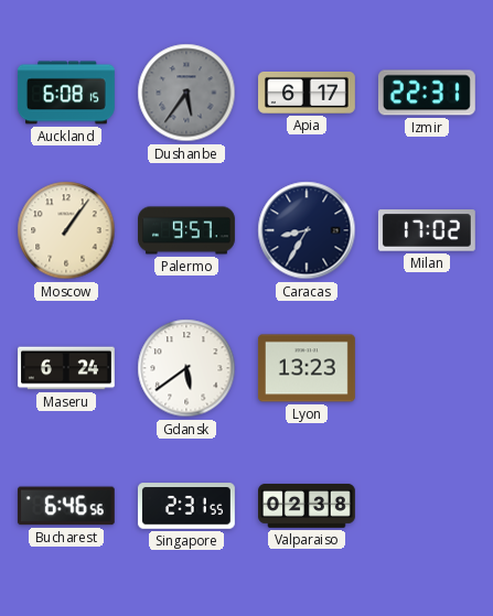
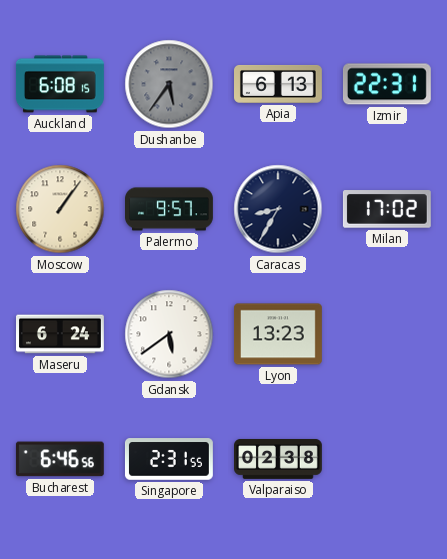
Apia: 6:17 -> 6:13 (279, 84)
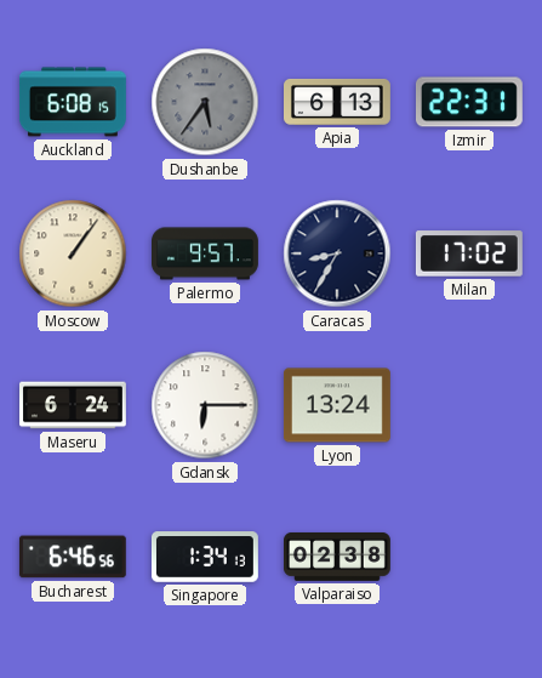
Gdansk: 5:39 -> 6:15 (205, 405)
Lyon: 13:23 -> 13:24 (337, 405)
Singapore: 2:31 -> 1:34 (205, 557)
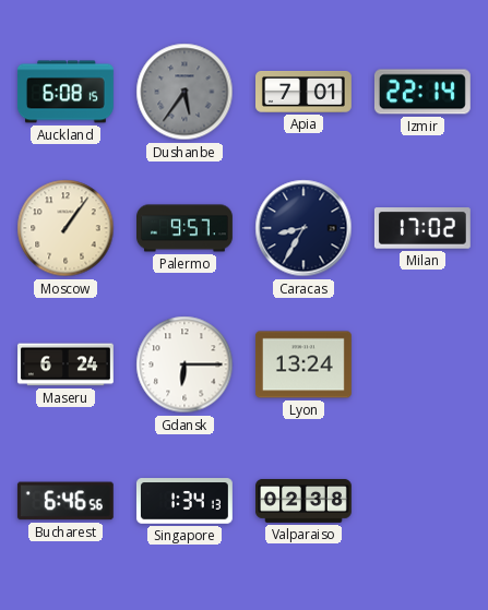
Apia: 6:13 -> 7:01 (305, 92)
Izmir: 22:31 -> 22:14 (422, 92)
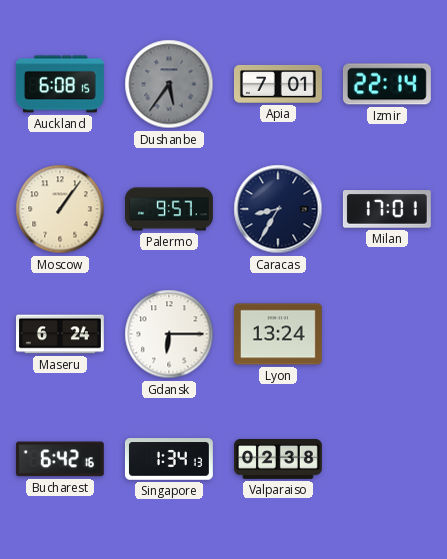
Milan: 17:02 -> 17:01 (387, 209)
Bucharest: 6:46 -> 6:42 (60, 459)
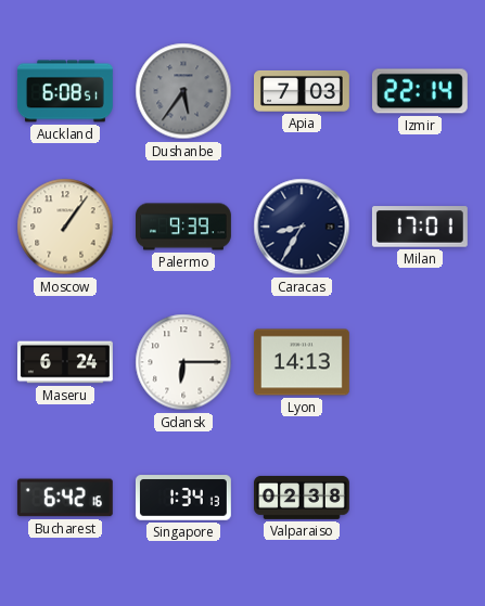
Auckland: 6:08:15 -> 6:08:51 (65, 91)
Apia: 7:01 -> 7:03 (303, 91)
Palermo: 9:57 -> 9:39 (184, 227)
Lyon: 13:24 -> 14:13 (302, 362)
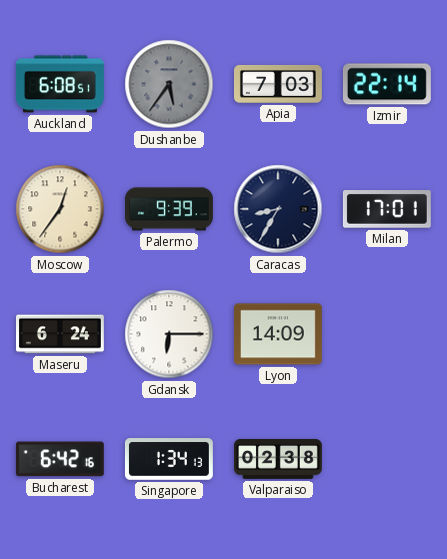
Moscow: 1:06 -> 12:36 (60, 209)
Lyon: 14:13 -> 14:09 (278, 334)
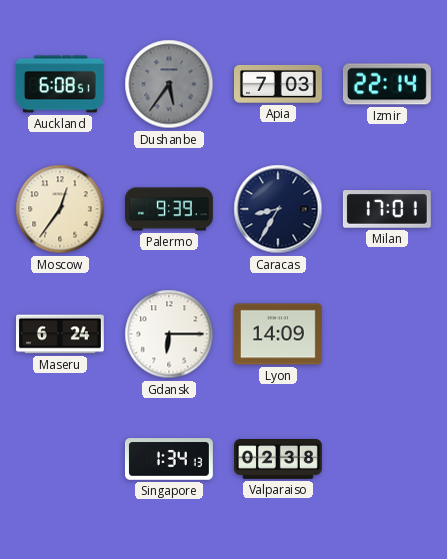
Bucharest: 6:42 -> none (60, 459)
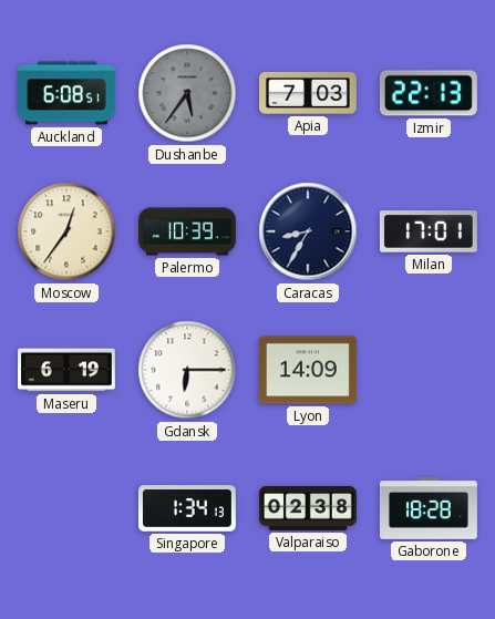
Izmir: 22:14 -> 22:13 (429, 93)
Palermo: 9:39 -> 10:39 (188, 231)
Maseru: 6:24 -> 6:19 (68, 370)
Gaborone: none -> 18:28 (429, 509)
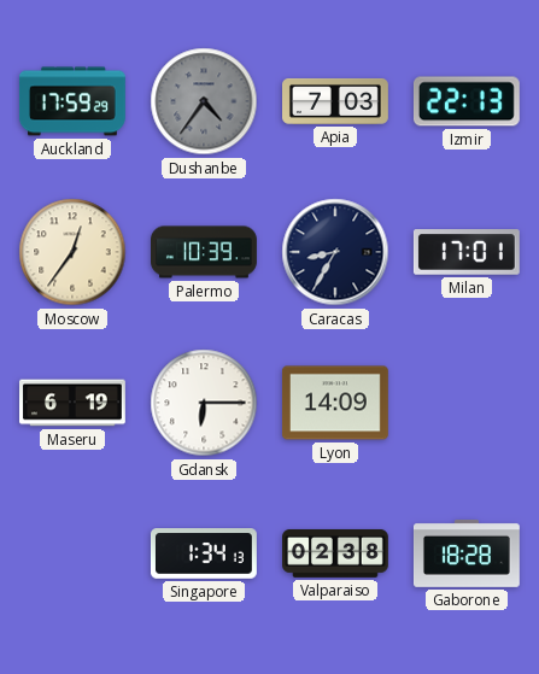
Auckland: 6:08 -> 17:59 (72, 101)
Dushanbe: 5:36 -> 4:36 (204, 101)
